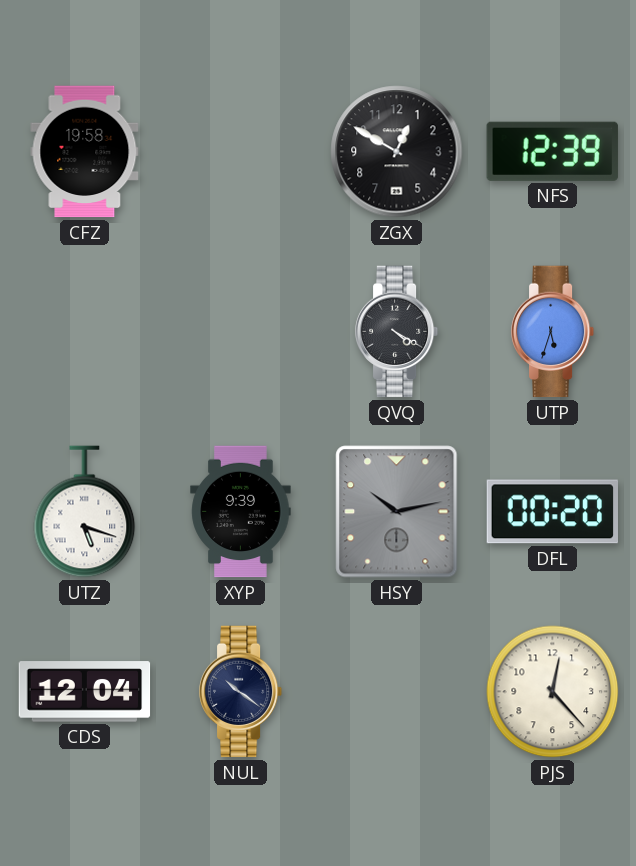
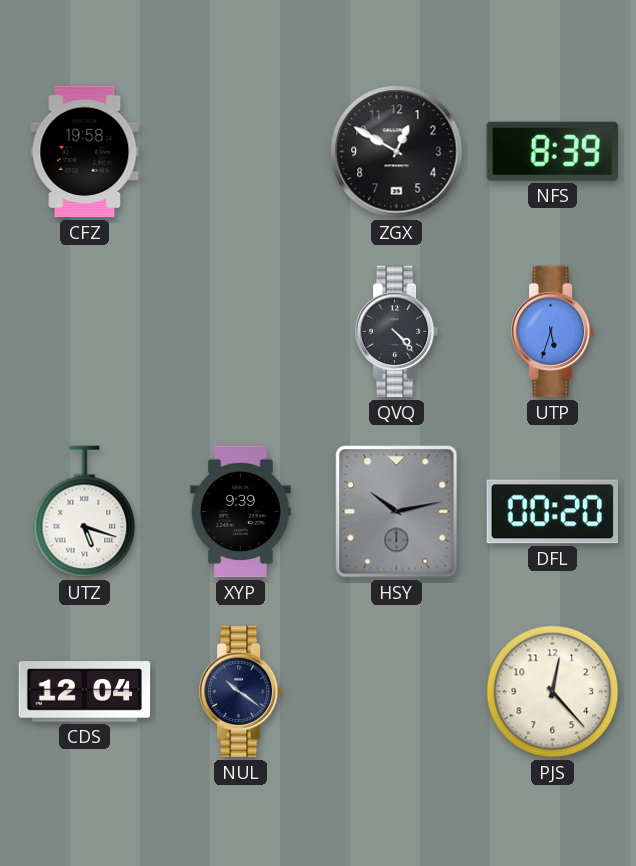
NFS: 12:39 -> 8:39 (552, 151)
QVQ: 4:20 -> 4:23 (397, 332)
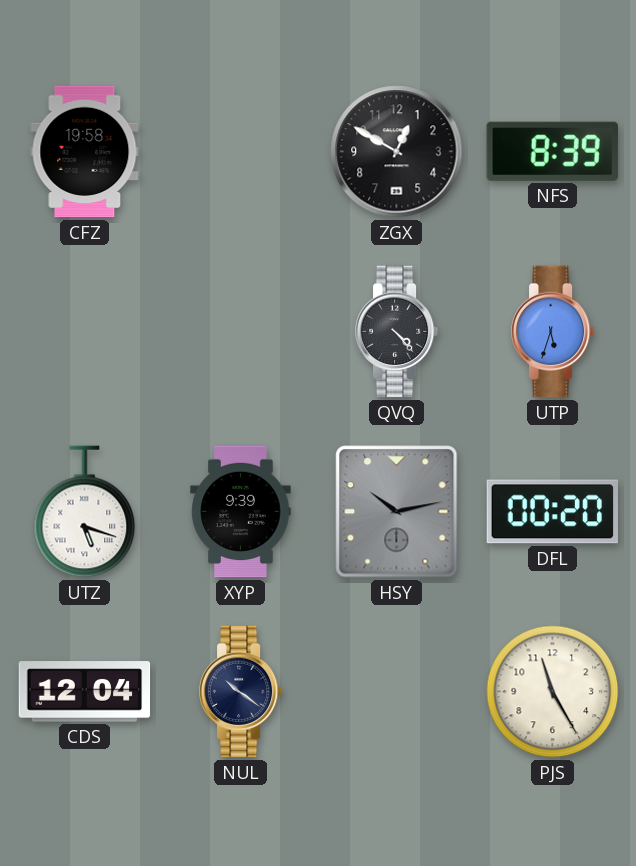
PJS: 12:23 -> 11:25 (553, 692)
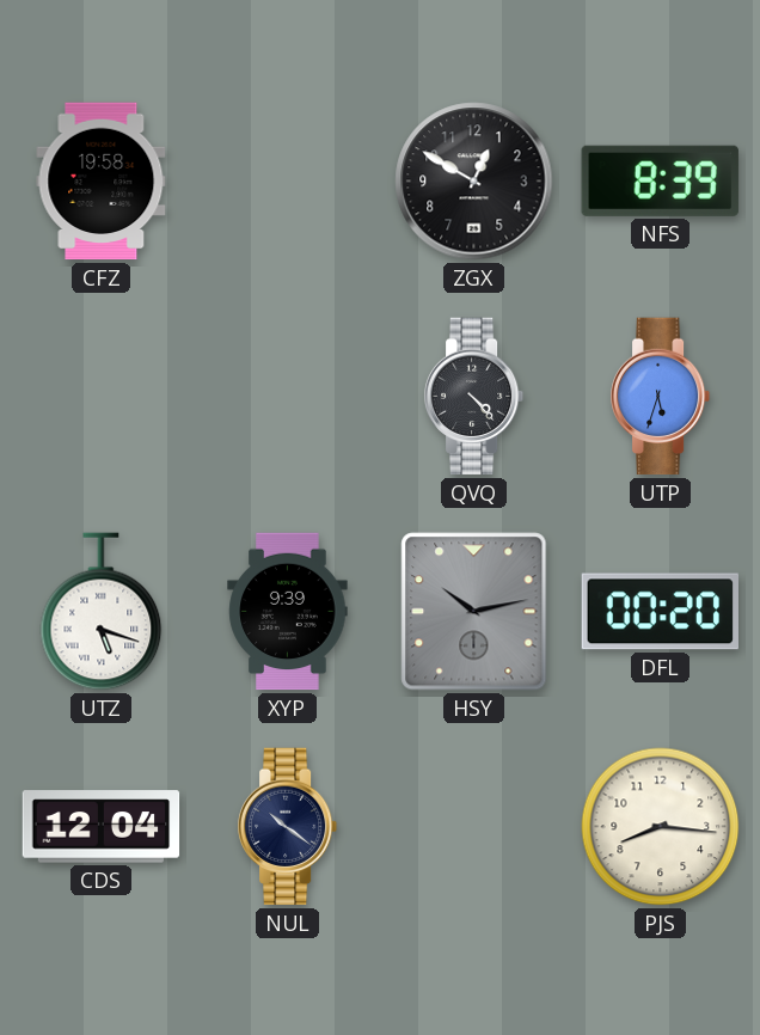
PJS: 11:25 -> 8:16 (661, 827)
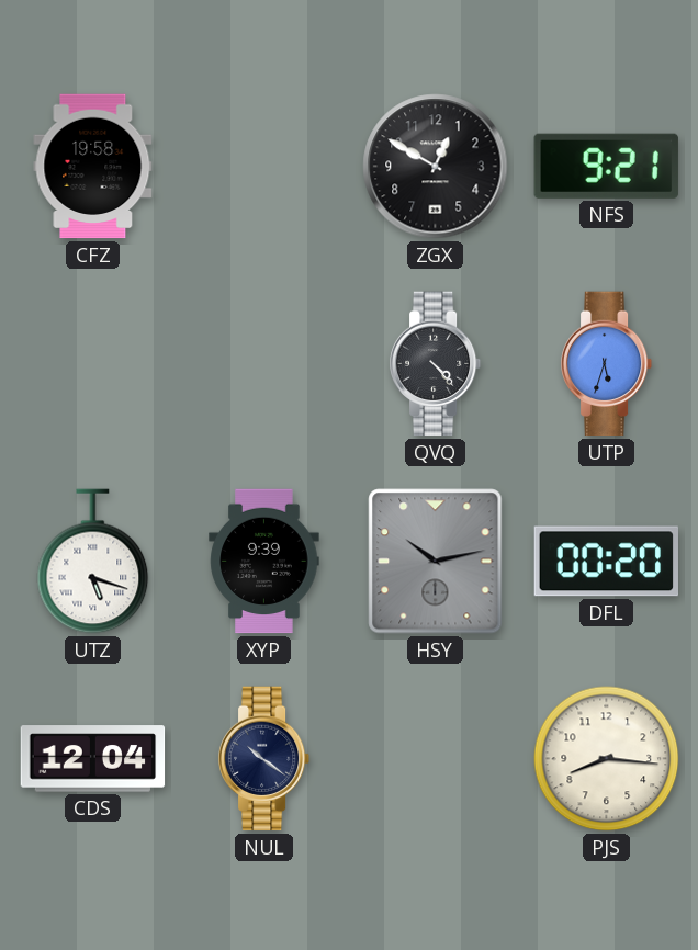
NFS: 8:39 -> 9:21 (606, 166)
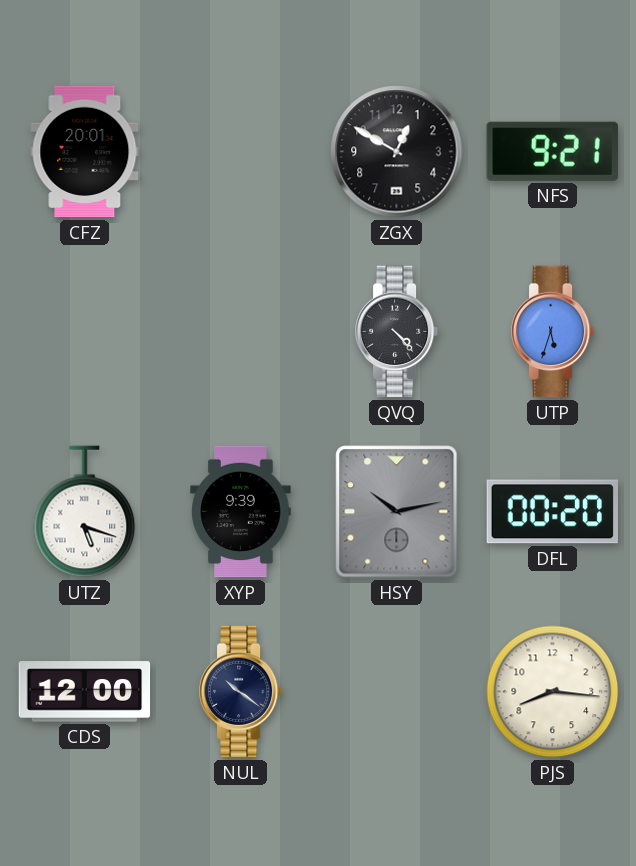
CFZ: 19:58 -> 20:01 (85, 152)
CDS: 12:04 -> 12:00 (85, 692)
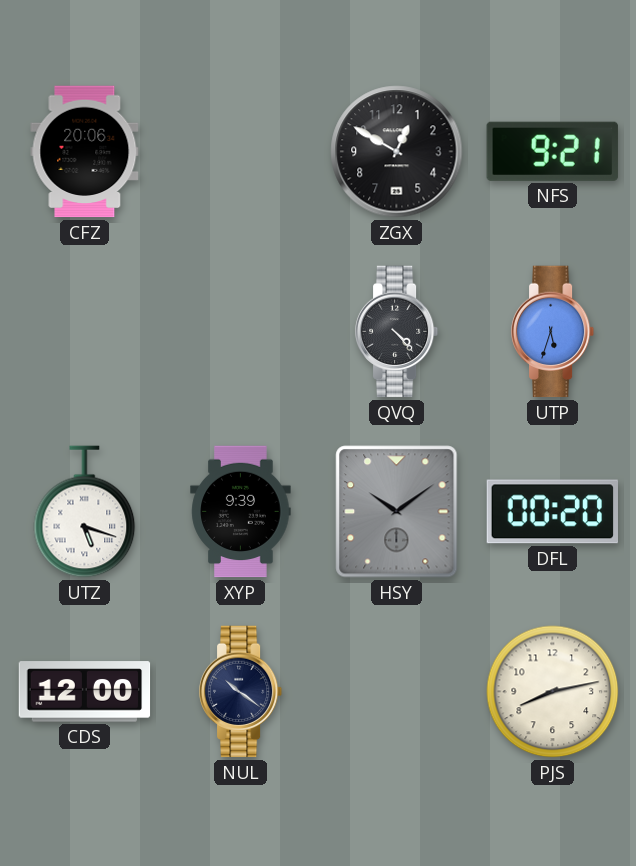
CFZ: 20:01 -> 20:06 (85, 152)
HSY: 10:13 -> 10:09 (397, 512)
PJS: 8:16 -> 8:13 (553, 692)
